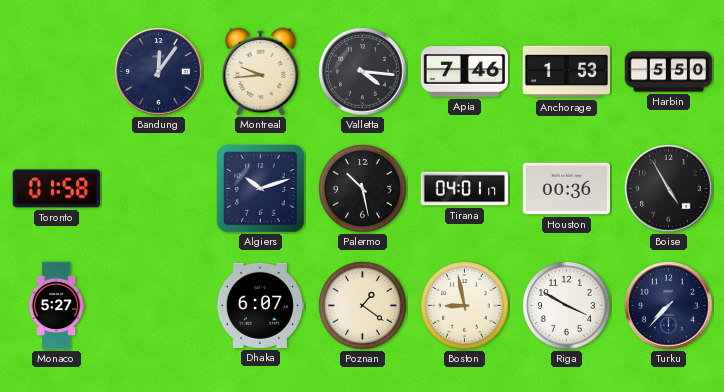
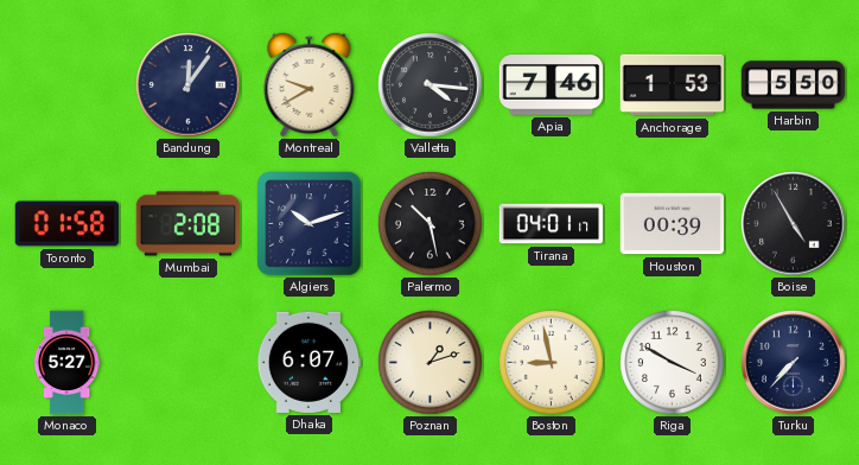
Montreal: 9:44 -> 9:40 (310, 84)
Mumbai: none -> 2:08 (189, 224)
Houston: 00:36 -> 00:39 (673, 224)
Poznan: 1:21 -> 1:12 (431, 363)
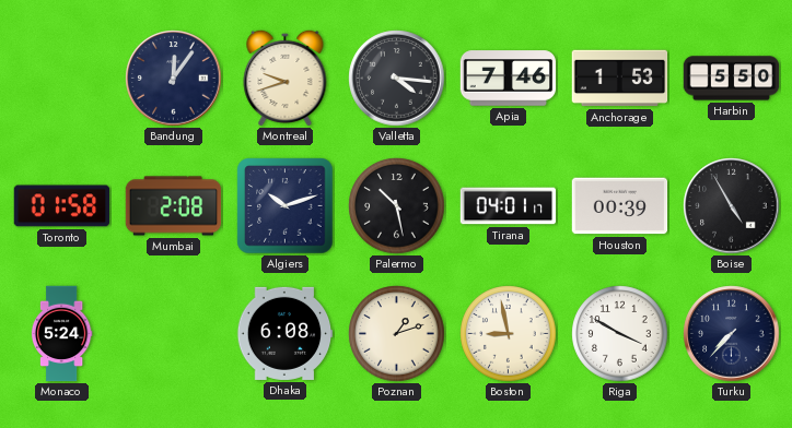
Montreal: 9:40 -> 9:42 (286, 78)
Monaco: 5:27 -> 5:24 (61, 334)
Dhaka: 6:07 -> 6:08 (284, 333)
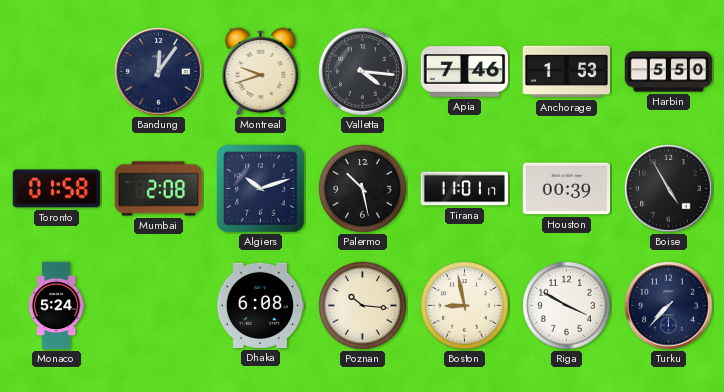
Tirana: 04:01 -> 11:01 (465, 189)
Poznan: 1:12 -> 10:16 (363, 306)
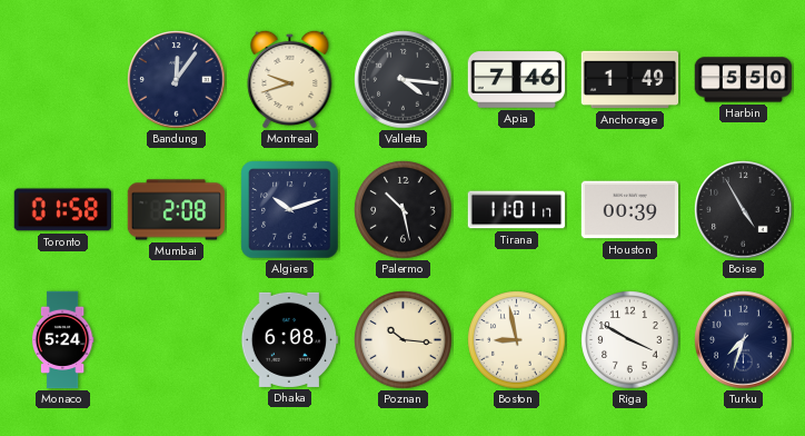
Anchorage: 1:53 -> 1:49 (630, 80)
Turku: 7:37 -> 7:33 (744, 340)
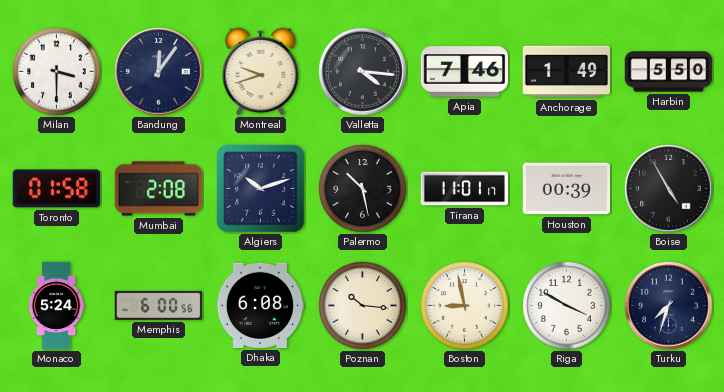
Milan: none -> 3:30 (57, 72)
Memphis: none -> 6:00 (159, 305)
